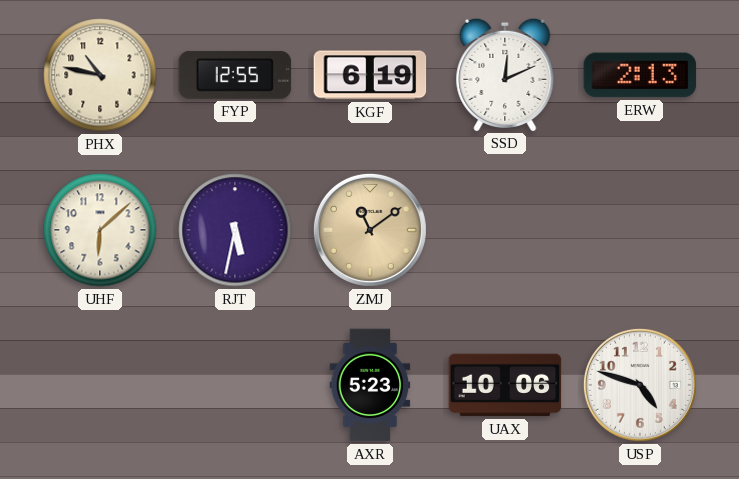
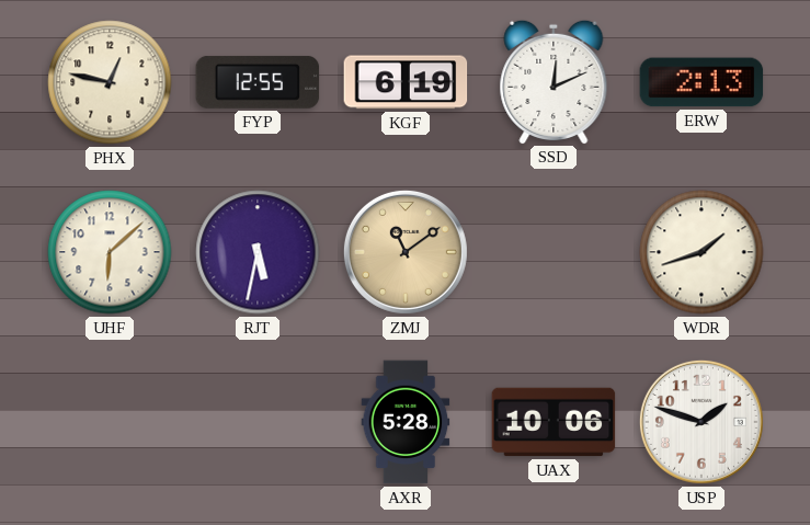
PHX: 10:47 -> 12:47 (110, 82)
WDR: none -> 1:42 (701, 252)
AXR: 5:23 -> 5:28 (406, 422)
USP: 4:48 -> 1:48 (701, 422)
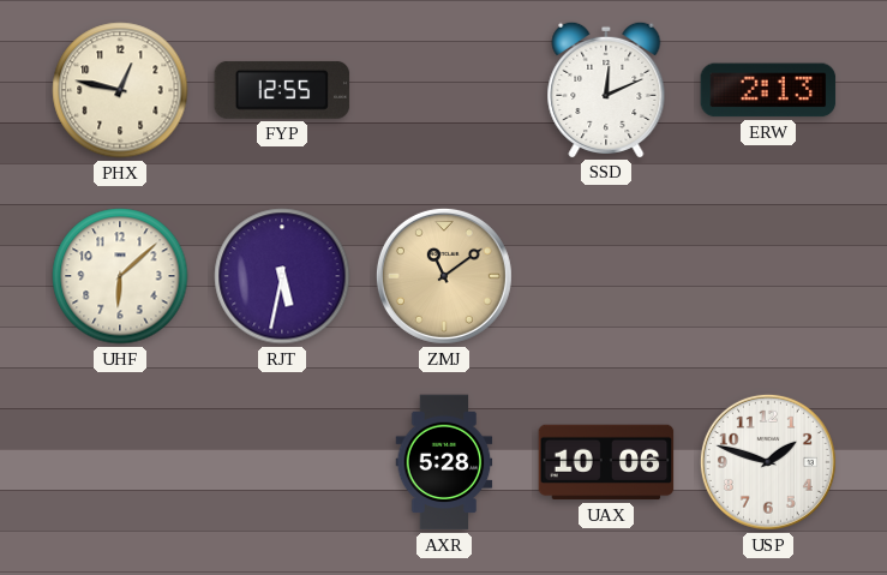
KGF: 6:19 -> none (406, 82)
WDR: 1:42 -> none (701, 252)
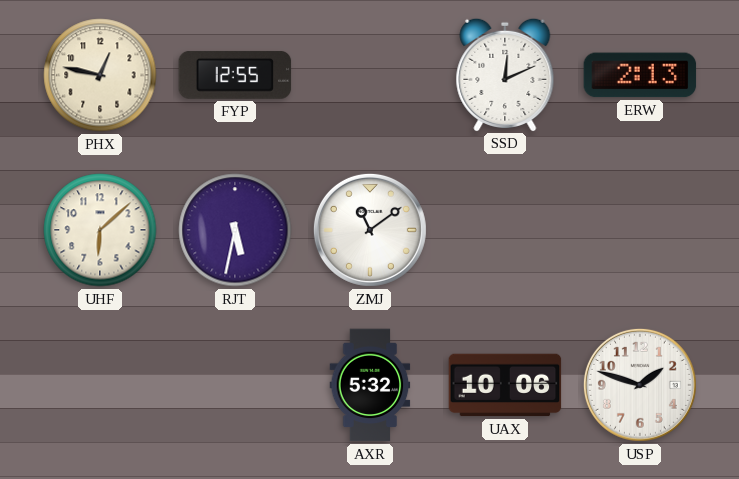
ZMJ dial: champagne -> white (370, 230)
AXR: 5:28 -> 5:32 (370, 385)
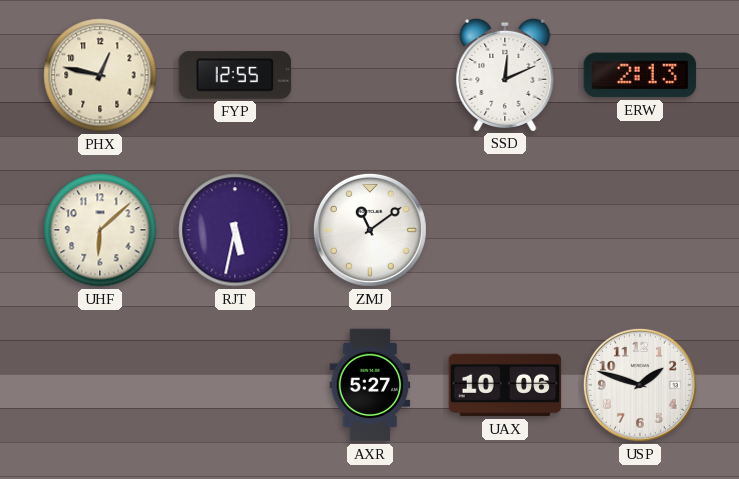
AXR: 5:32 -> 5:27 (370, 385)
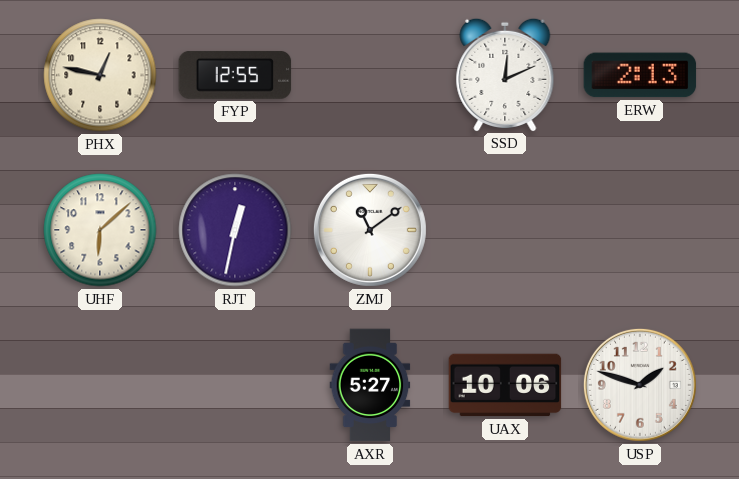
RJT: 5:32 -> 12:32 (235, 230)
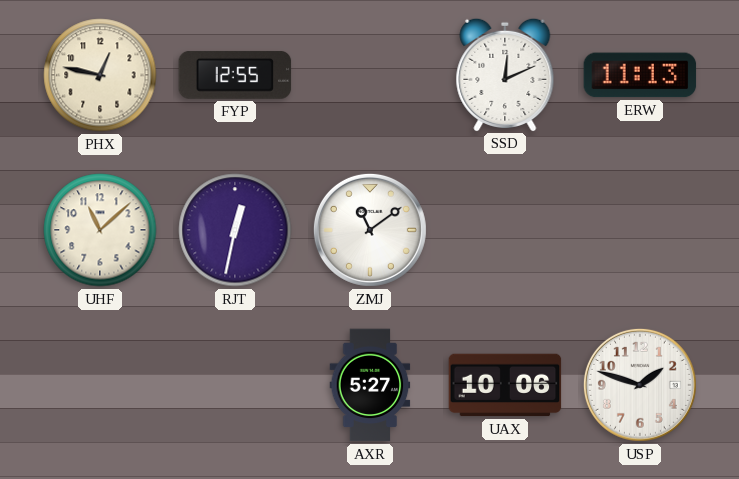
ERW: 2:13 -> 11:13 (640, 75)
UHF: 6:08 -> 11:08 (100, 230)
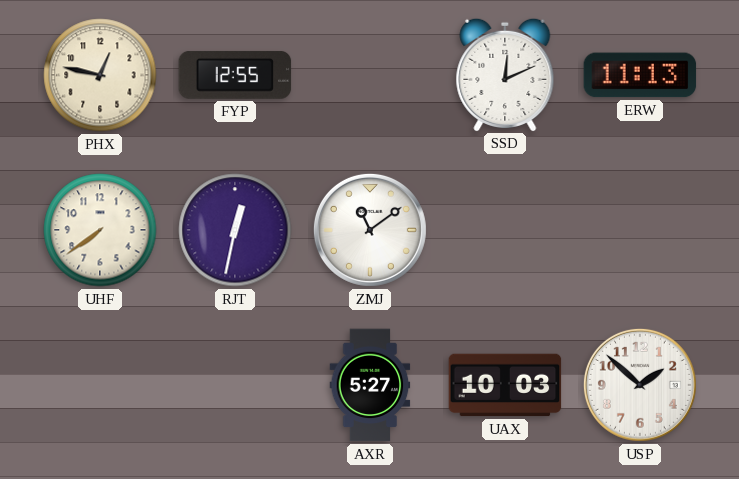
UHF: 11:08 -> 7:39 (100, 230)
UAX: 10:06 -> 10:03 (505, 385)
USP: 1:48 -> 1:52 (640, 385)
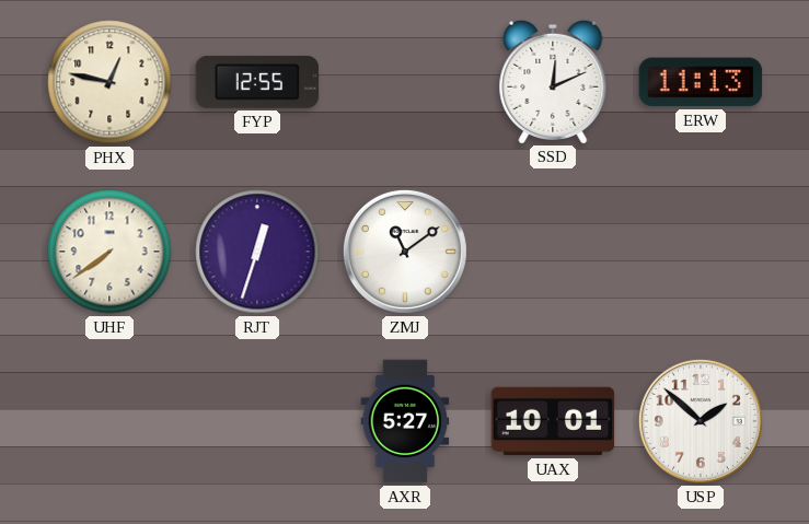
RJT: 12:32 -> 12:33 (257, 252)
UAX: 10:03 -> 10:01 (553, 421)
